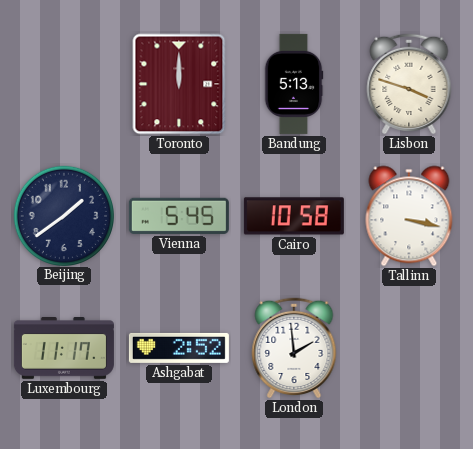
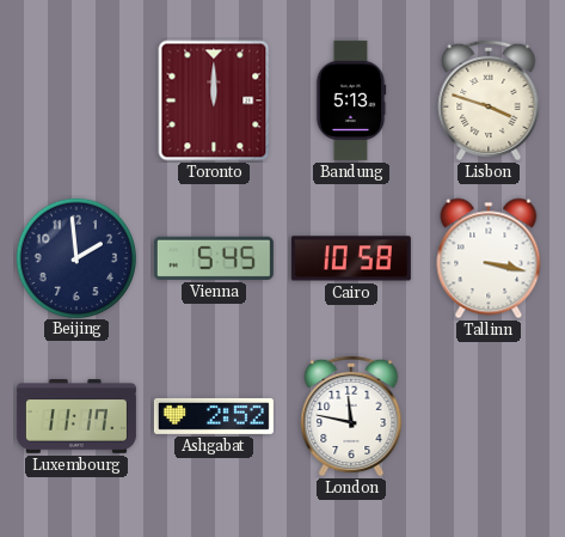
Beijing: 1:39 -> 1:59 (75, 257)
London: 1:59 -> 11:47 (351, 416)
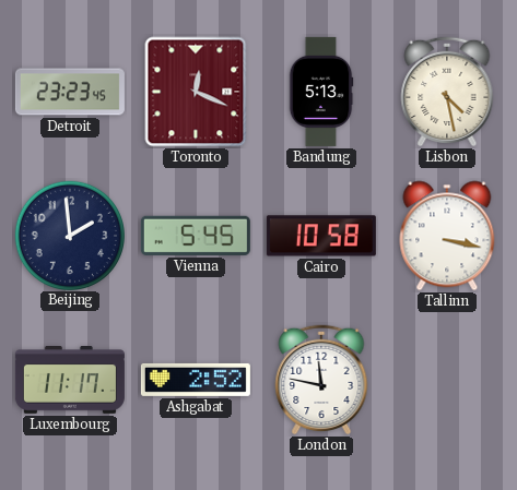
Detroit: none -> 23:23 (70, 92)
Toronto: 12:00 -> 12:19 (196, 92)
Lisbon: 3:48 -> 4:28 (447, 92)
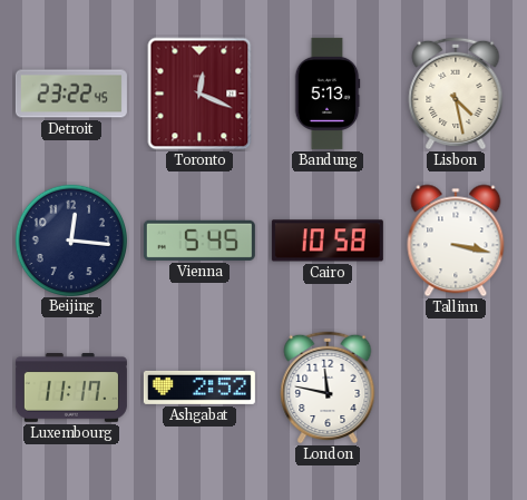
Detroit: 23:23 -> 23:22 (71, 94)
Beijing: 1:59 -> 12:16 (70, 239)
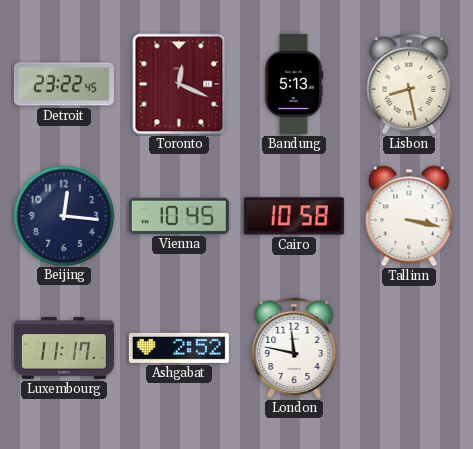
Lisbon: 4:28 -> 8:28 (409, 84)
Vienna: 5:45 -> 10:45 (179, 216)
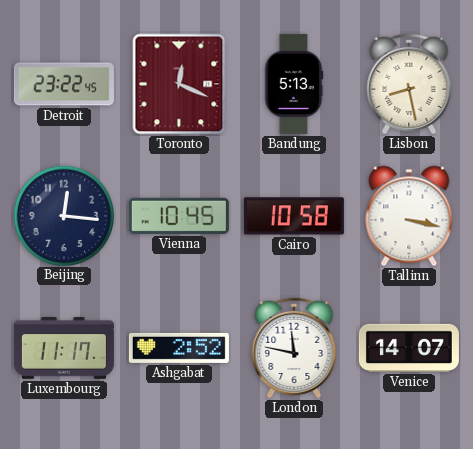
Venice: none -> 14:07 (409, 348)
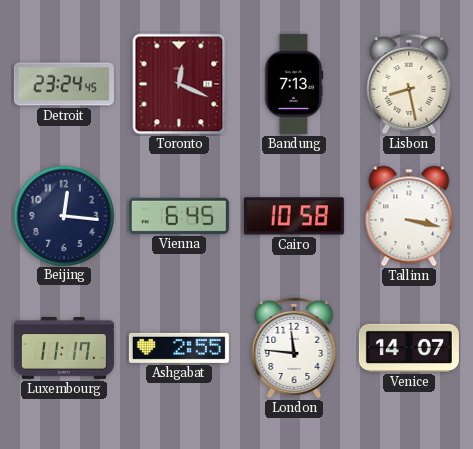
Detroit: 23:22 -> 23:24 (64, 84)
Bandung: 5:13 -> 7:13 (294, 84)
Vienna: 10:45 -> 6:45 (179, 216)
Ashgabat: 2:52 -> 2:55 (179, 348)
London: 11:47 -> 11:46 (294, 348)
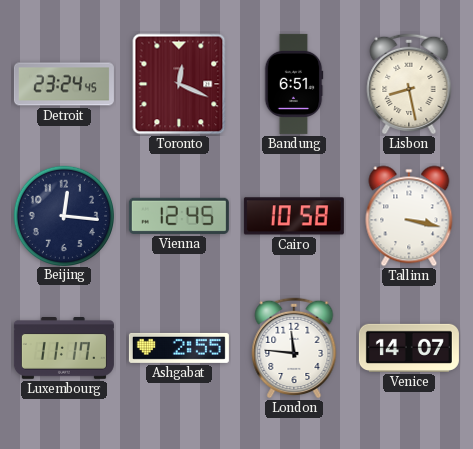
Bandung: 7:13 -> 6:51 (294, 84)
Vienna: 6:45 -> 12:45 (179, 216)
